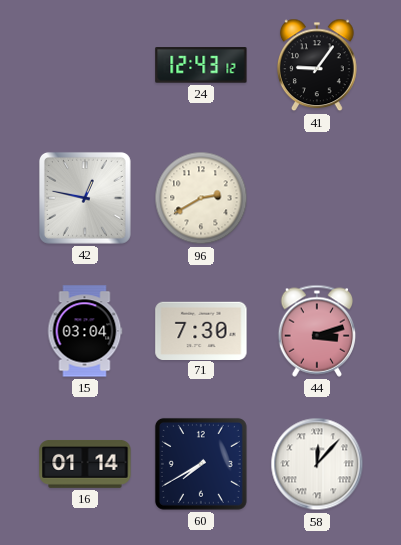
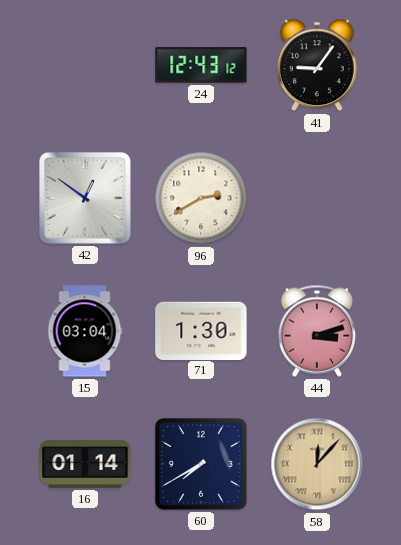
42: 12:47 -> 12:51 (85, 198)
71: 7:30 -> 1:30 (201, 330)
58 dial: white -> champagne (317, 464)
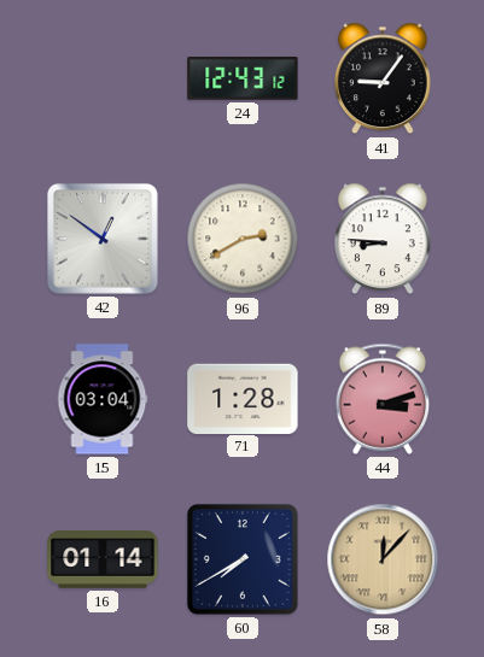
89: none -> 8:46 (384, 239)
71: 1:30 -> 1:28 (243, 398)
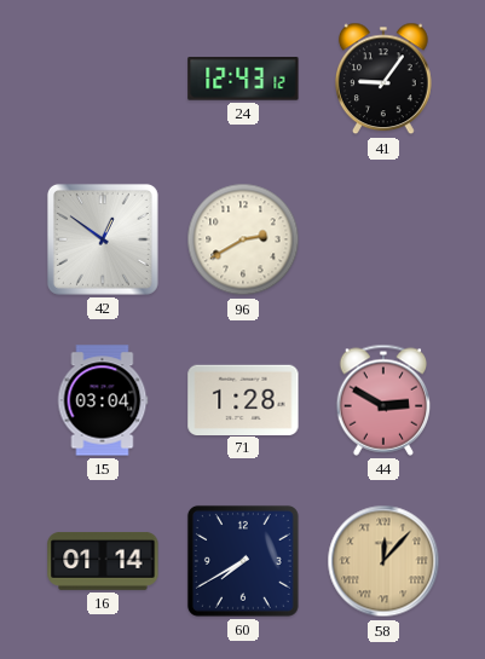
89: 8:46 -> none (384, 239)
44: 3:12 -> 2:50 (383, 400)
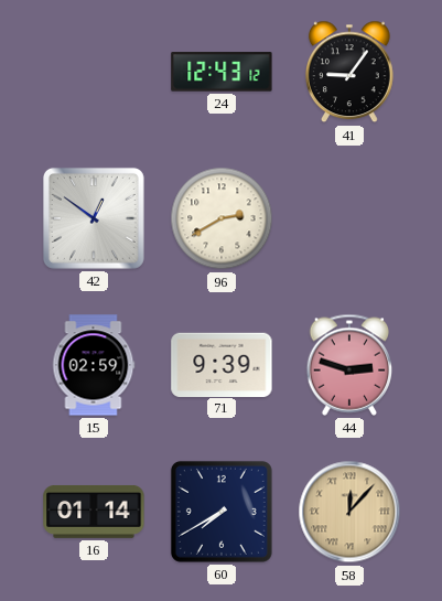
15: 03:04 -> 02:59 (94, 365)
71: 1:28 -> 9:39 (222, 364)
44: 2:50 -> 2:48 (349, 365)
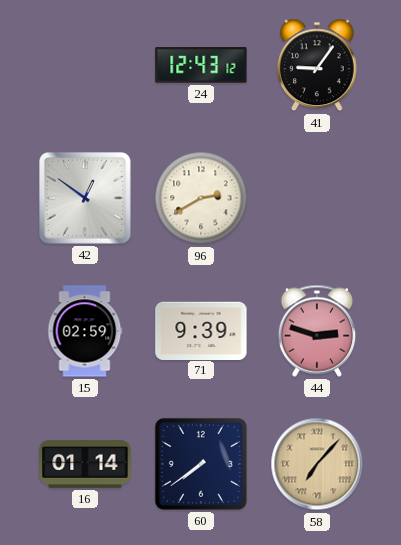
60: 7:40 -> 7:39 (201, 464)
58: 12:07 -> 7:07 (317, 464)
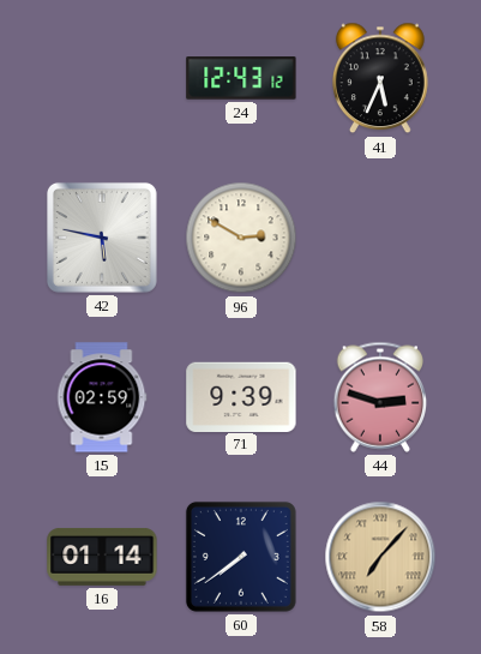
41: 9:06 -> 5:34 (381, 78)
42: 12:51 -> 5:47 (102, 238)
96: 2:40 -> 2:50 (241, 238)
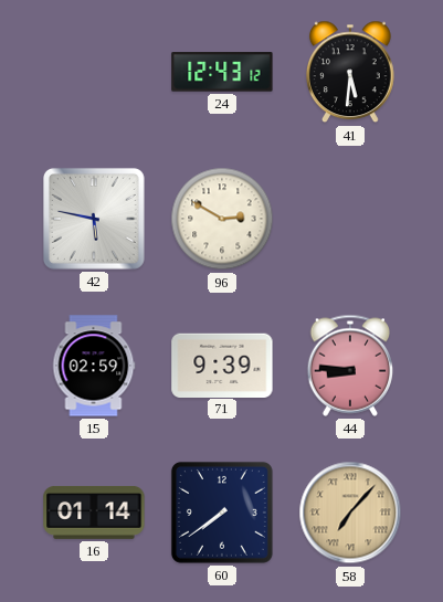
41: 5:34 -> 5:31 (351, 72)
44: 2:48 -> 8:46 (350, 366)
